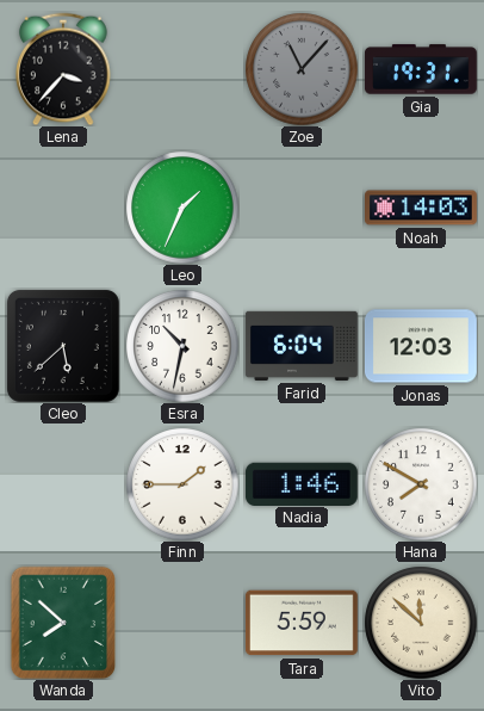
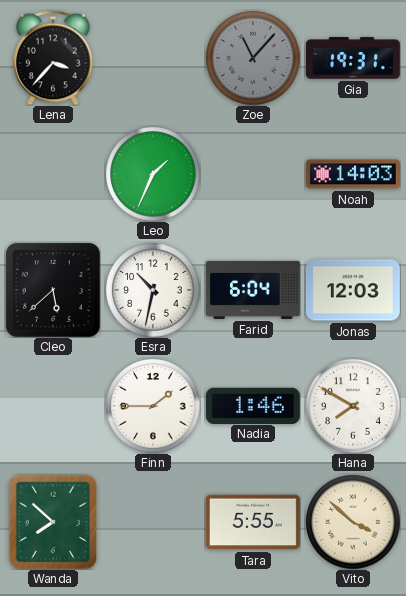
Tara: 5:59 -> 5:55 (253, 522)
Vito: 11:52 -> 3:52 (353, 522)
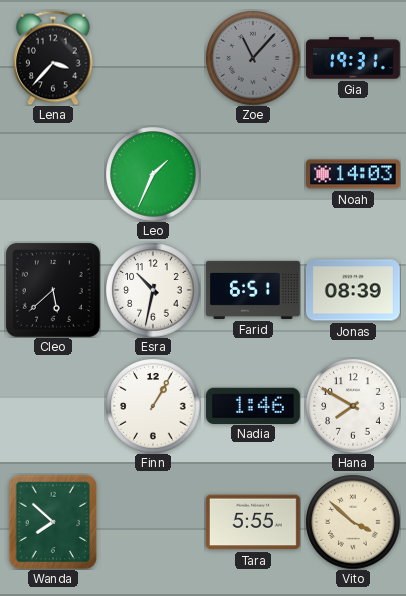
Farid: 6:04 -> 6:51 (253, 290)
Jonas: 12:03 -> 08:39 (353, 290)
Finn: 1:45 -> 1:05 (153, 406)
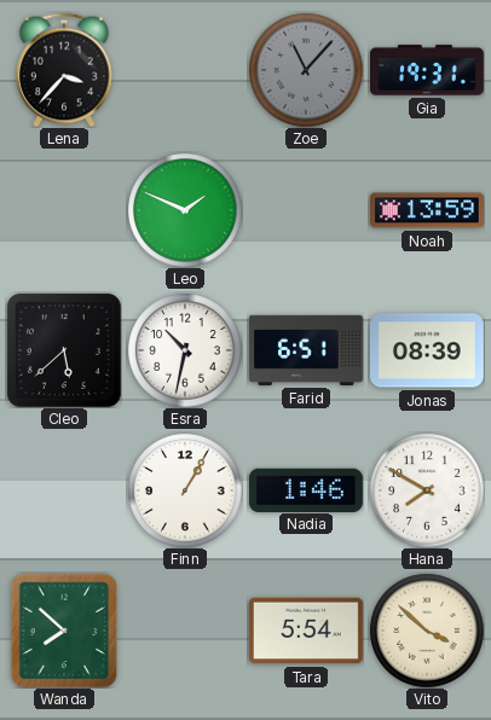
Leo: 1:34 -> 1:49 (185, 210)
Noah: 14:03 -> 13:59 (428, 210)
Tara: 5:55 -> 5:54 (306, 631)
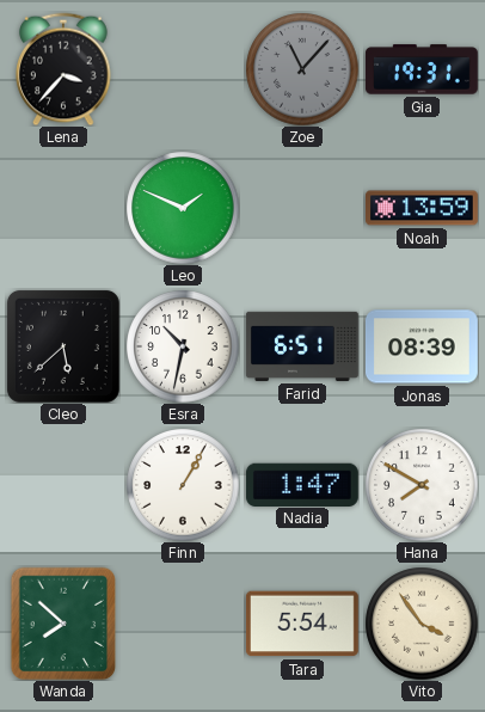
Nadia: 1:46 -> 1:47 (302, 484)
Vito: 3:52 -> 3:54 (422, 624)
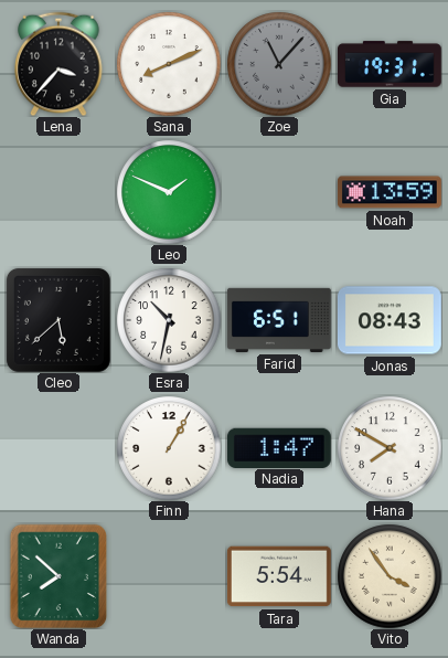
Sana: none -> 8:11 (169, 64)
Jonas: 08:39 -> 08:43 (390, 320)
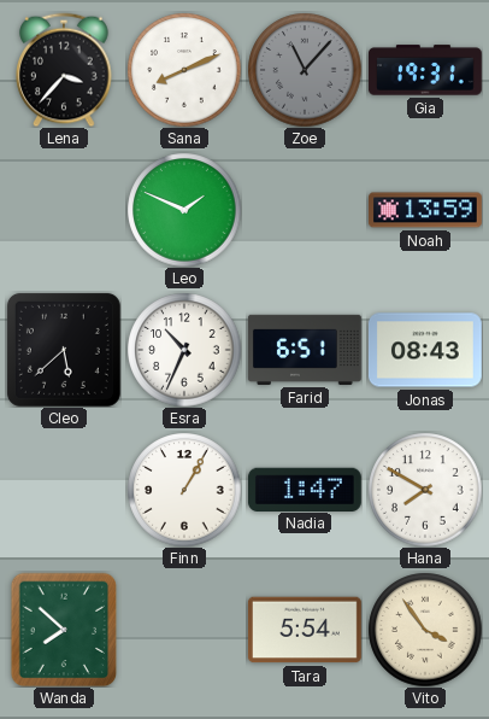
Esra: 10:32 -> 10:34 (184, 350)
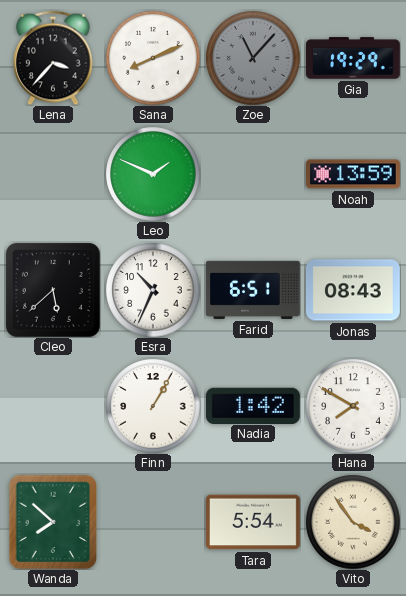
Gia: 19:31 -> 19:29 (354, 58)
Nadia: 1:47 -> 1:42 (253, 405)
